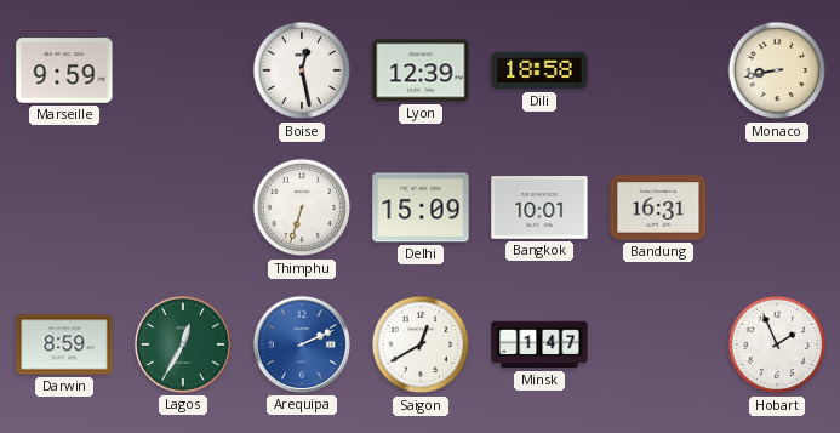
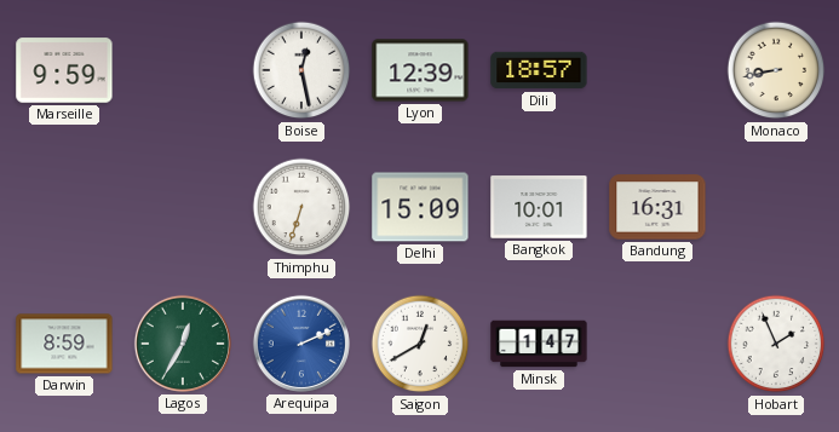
Dili: 18:58 -> 18:57 (539, 70)
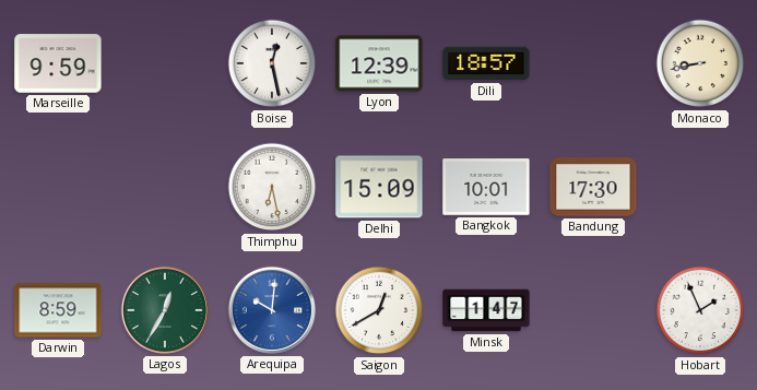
Thimphu: 6:33 -> 6:28 (272, 187)
Bandung: 16:31 -> 17:30 (593, 187)
Arequipa: 2:11 -> 10:01 (272, 310)
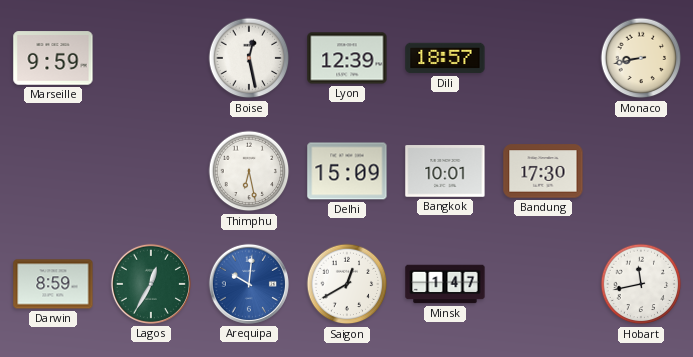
Hobart: 1:56 -> 11:43 (641, 284)
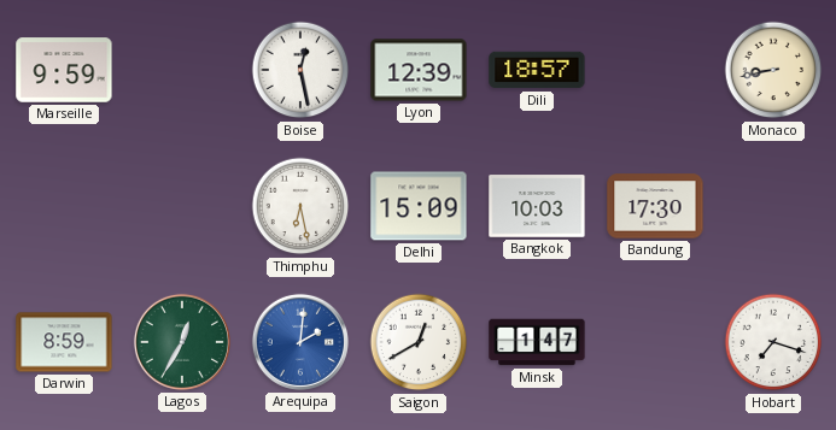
Bangkok: 10:01 -> 10:03 (537, 206)
Arequipa: 10:01 -> 2:01 (300, 342)
Hobart: 11:43 -> 7:18 (773, 342)
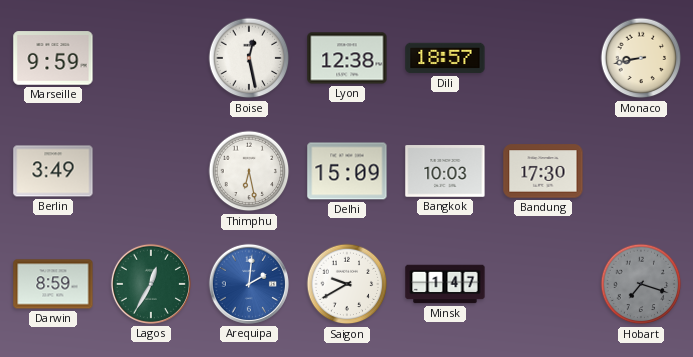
Lyon: 12:39 -> 12:38 (347, 58)
Berlin: none -> 3:49 (53, 171)
Saigon: 12:40 -> 9:40 (347, 284)
Hobart dial: white -> grey (641, 284)
